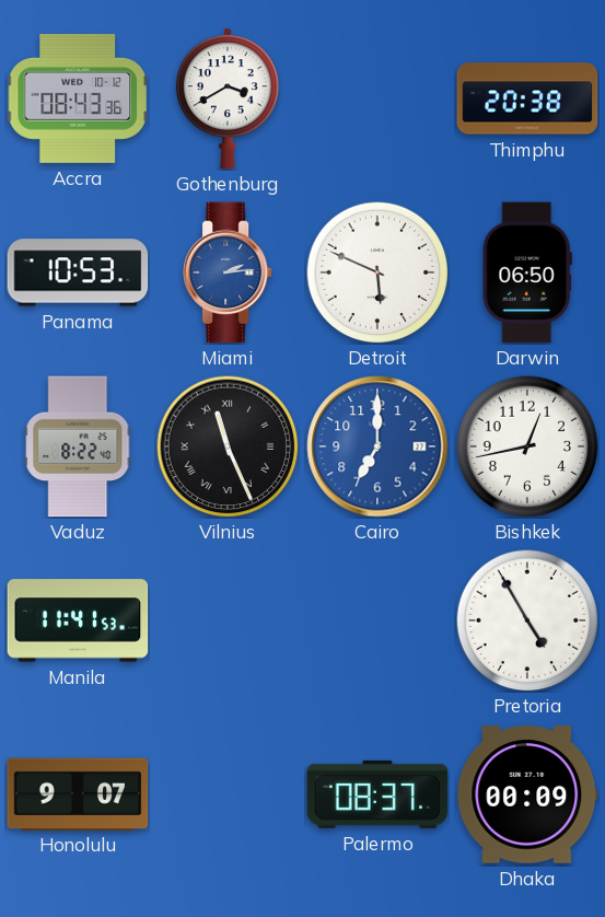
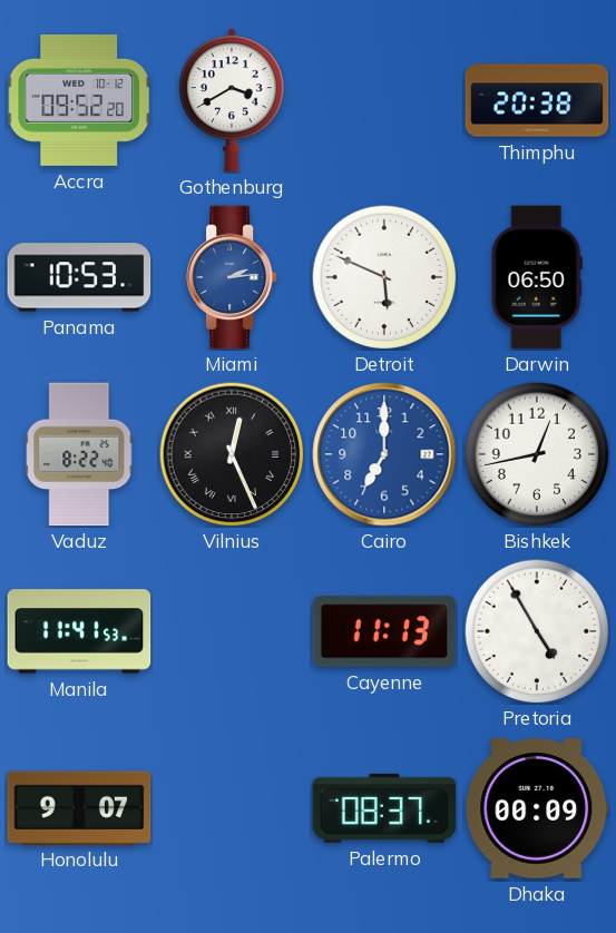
Accra: 08:43 -> 09:52 (79, 100)
Vilnius: 11:26 -> 12:26 (232, 454)
Cayenne: none -> 11:13 (384, 631)
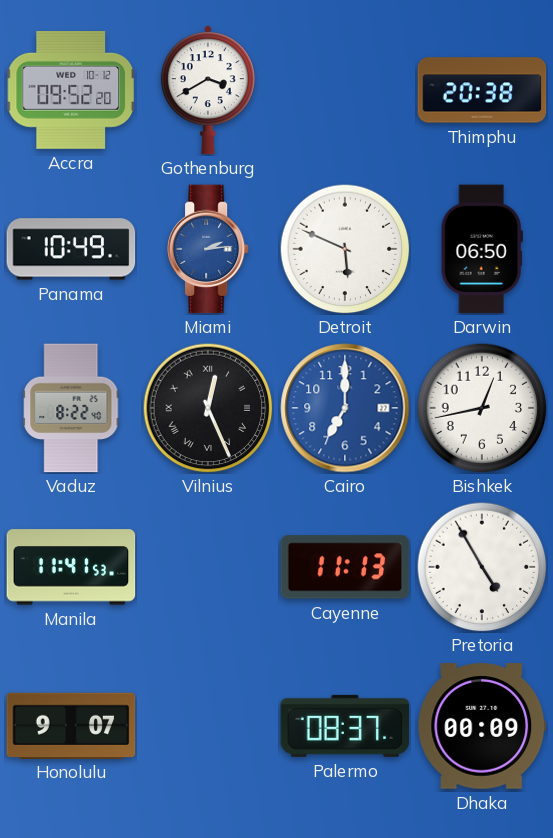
Panama: 10:53 -> 10:49 (71, 249)
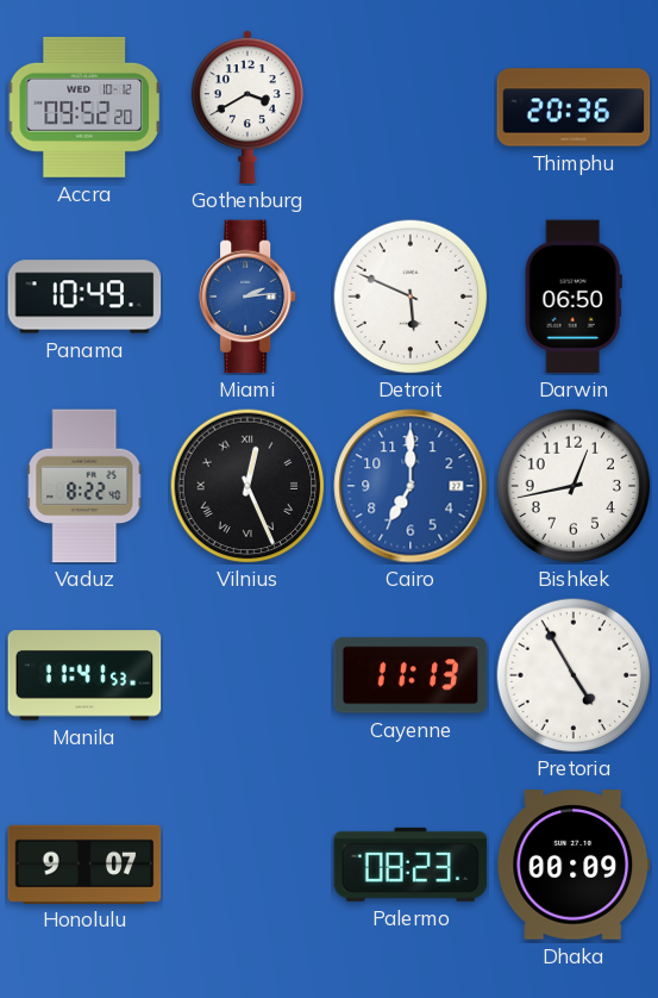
Thimphu: 20:38 -> 20:36 (574, 107)
Palermo: 08:37 -> 08:23 (411, 865)
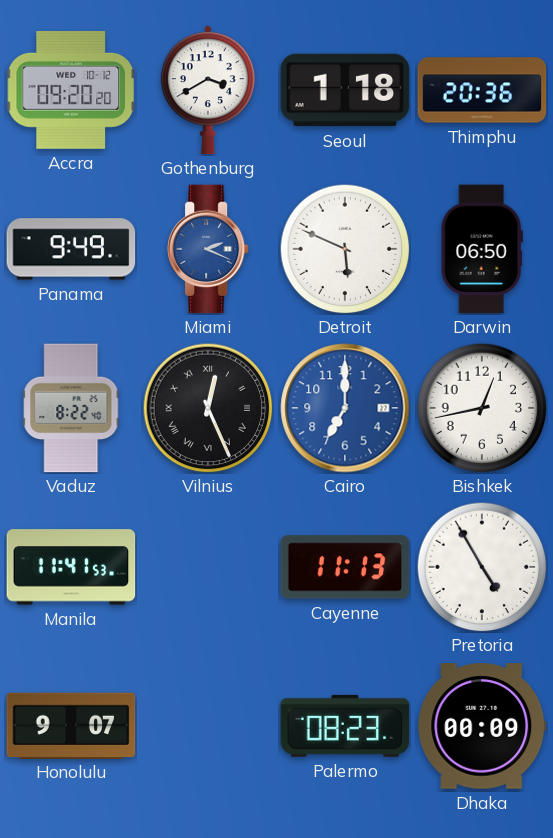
Accra: 09:52 -> 09:20 (71, 90)
Seoul: none -> 1:18 (345, 90)
Panama: 10:49 -> 9:49 (71, 249)
Miami: 2:14 -> 2:19 (208, 249)
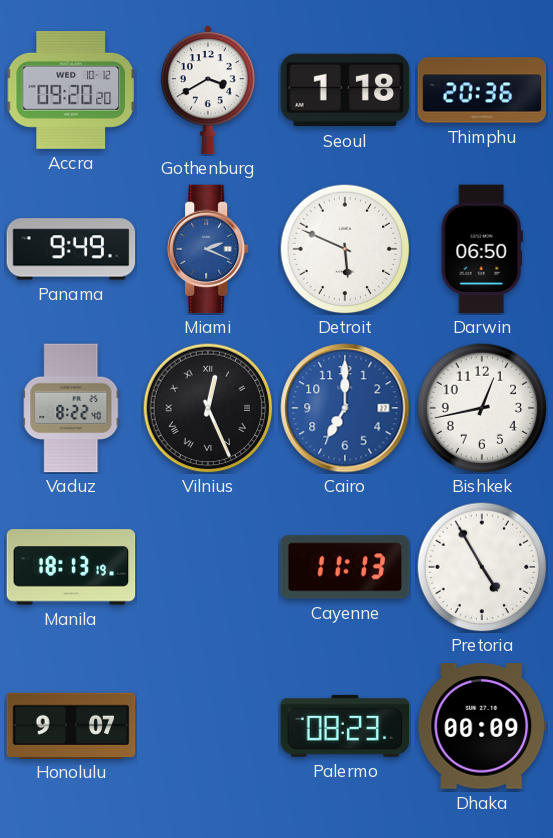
Manila: 11:41 -> 18:13 (71, 567)
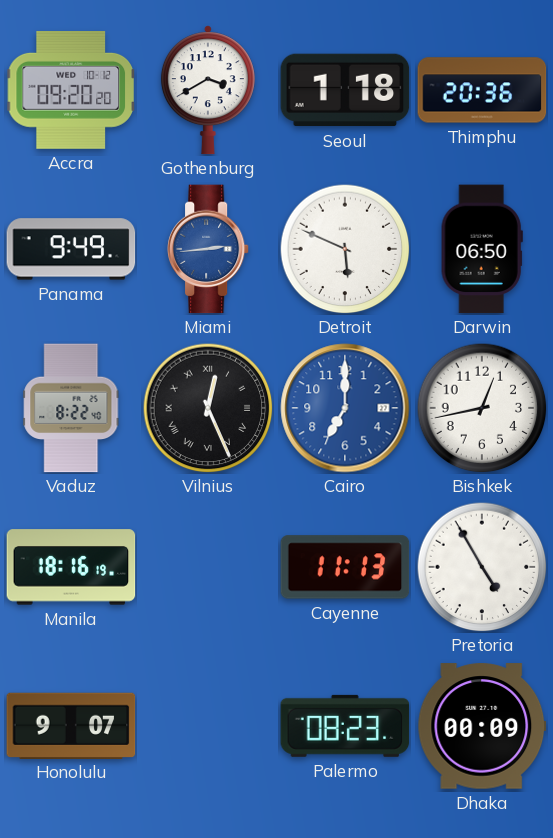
Miami: 2:19 -> 2:44 (208, 249)
Manila: 18:13 -> 18:16 (71, 567)
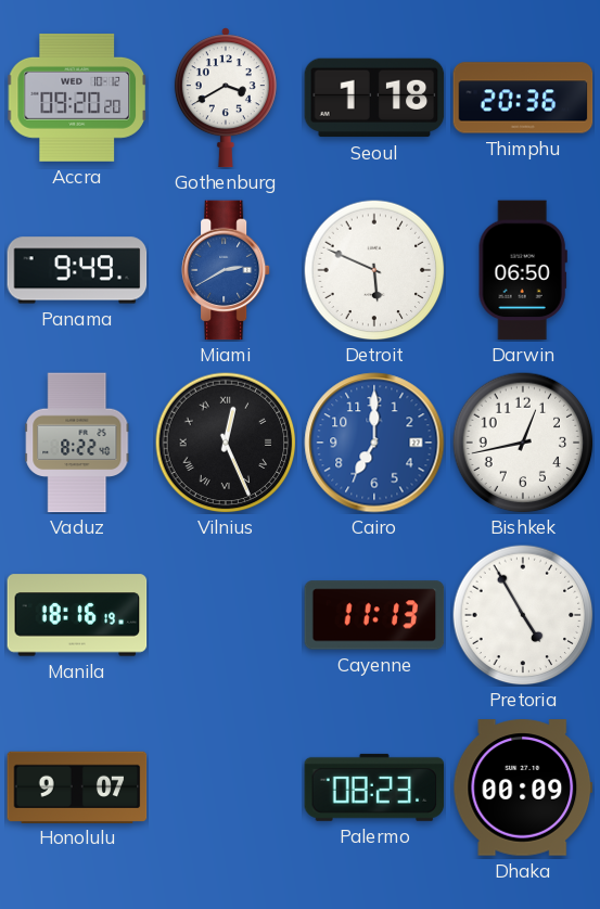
Miami: 2:44 -> 2:40 (226, 270)
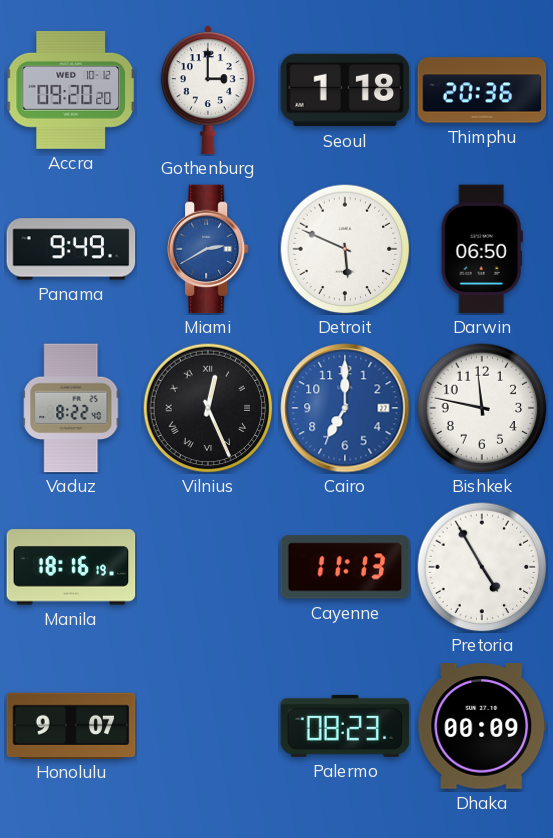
Gothenburg: 3:40 -> 3:00 (208, 90)
Bishkek: 12:43 -> 11:47 (482, 408)
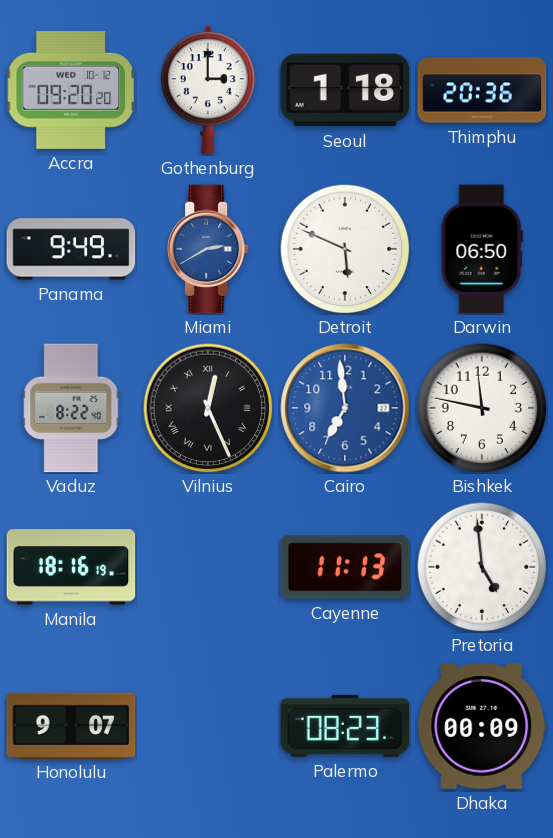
Cairo: 7:00 -> 6:59 (345, 408)
Pretoria: 4:55 -> 4:59 (482, 567)
